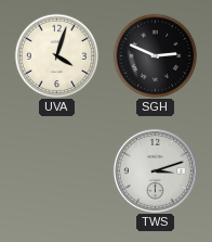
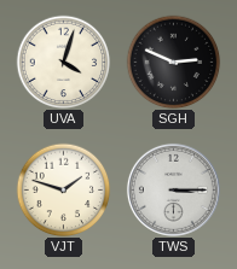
VJT: none -> 1:48 (63, 189)
TWS: 3:12 -> 3:15 (173, 189)
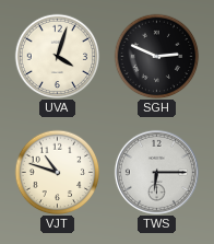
VJT: 1:48 -> 10:48 (57, 172)
TWS: 3:15 -> 6:15 (156, 172)
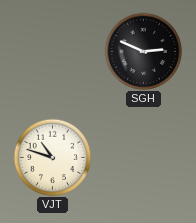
UVA: 4:03 -> none (57, 56)
TWS: 6:15 -> none (156, 172)
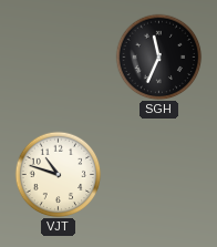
SGH: 2:49 -> 11:34 (158, 56)
